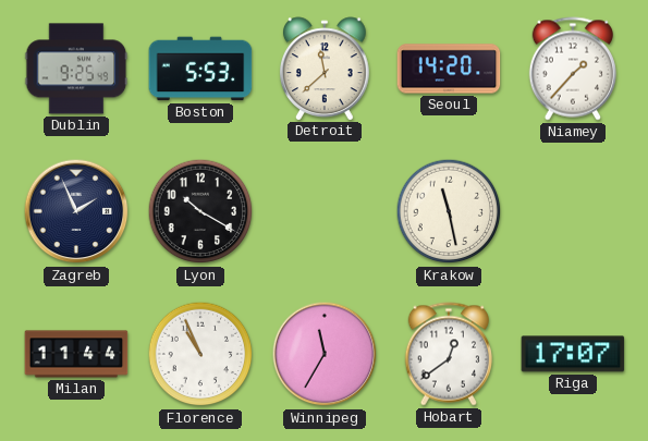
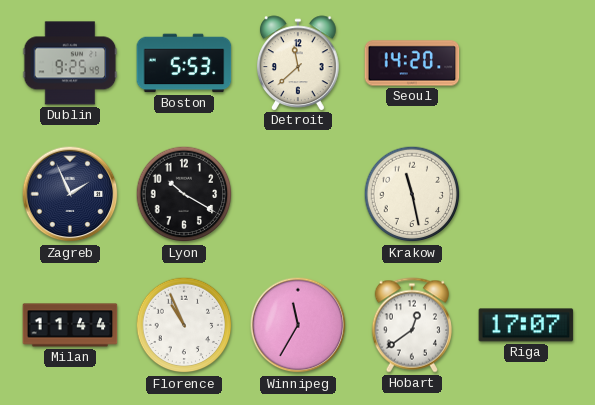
Niamey: 1:37 -> none (573, 69)
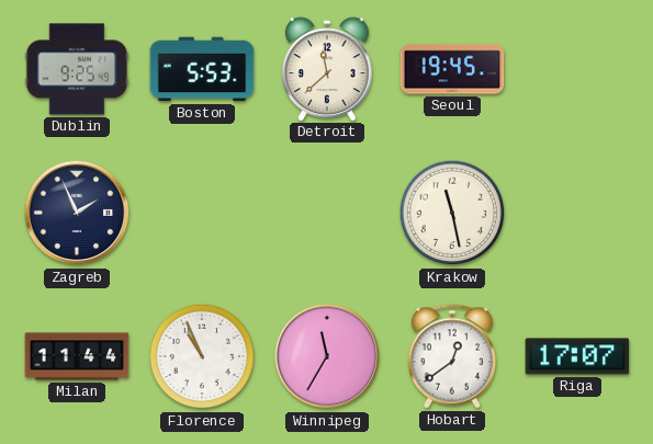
Seoul: 14:20 -> 19:45 (452, 69)
Lyon: 10:20 -> none (184, 194)
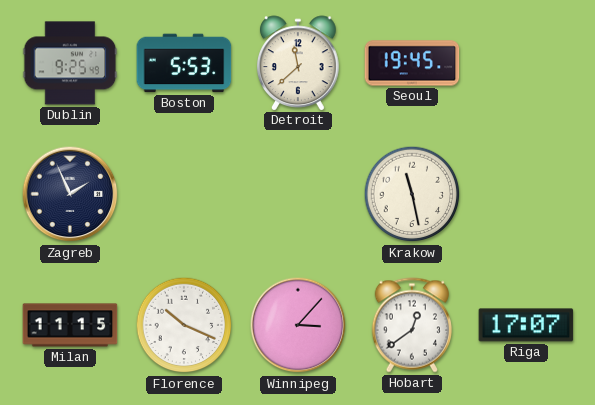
Milan: 11:44 -> 11:15 (70, 325)
Florence: 10:56 -> 10:19 (184, 325)
Winnipeg: 11:35 -> 3:07 (298, 325)
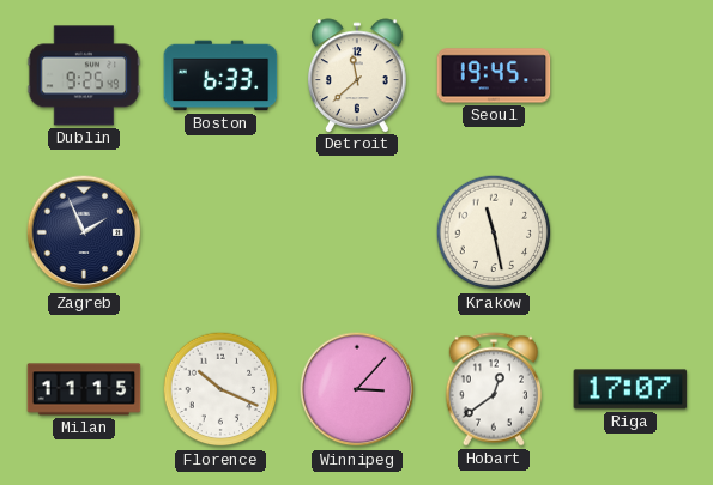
Boston: 5:53 -> 6:33 (220, 75)
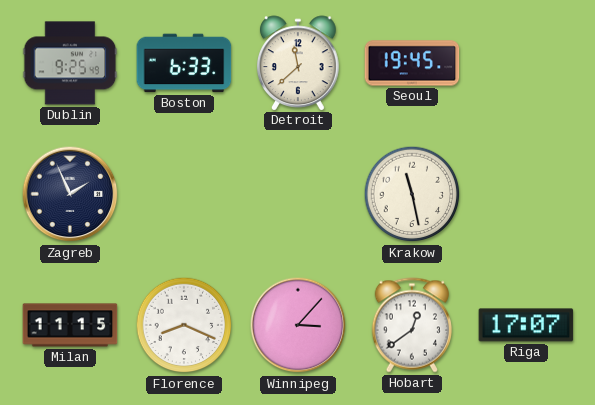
Florence: 10:19 -> 8:19 (184, 325)
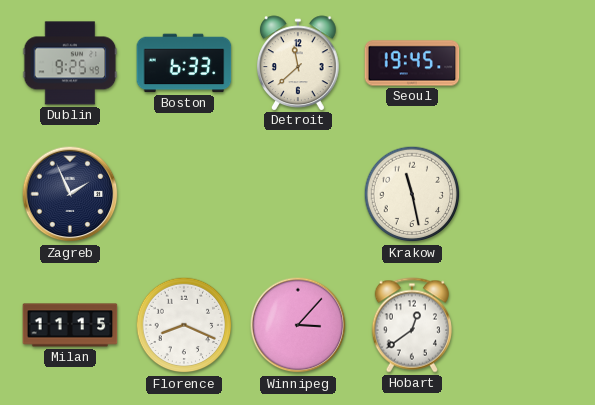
Riga: 17:07 -> none (526, 325)
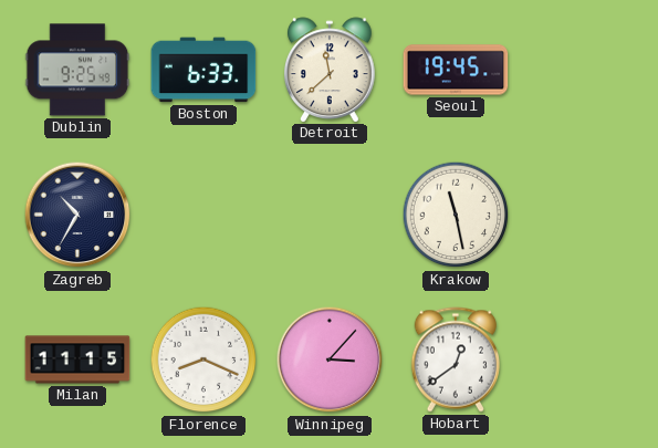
Zagreb: 1:56 -> 10:35 (77, 215)
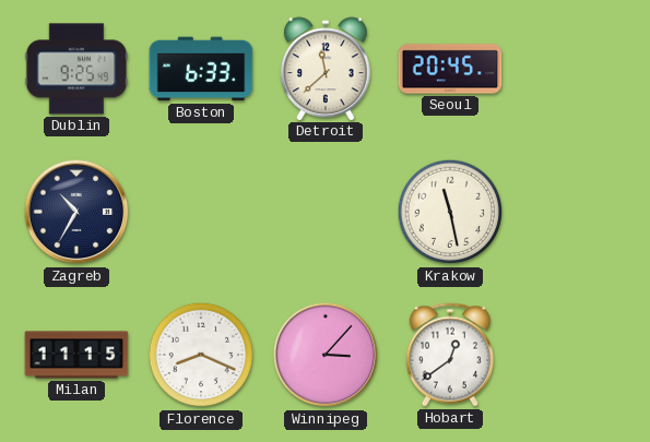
Seoul: 19:45 -> 20:45 (450, 69)
